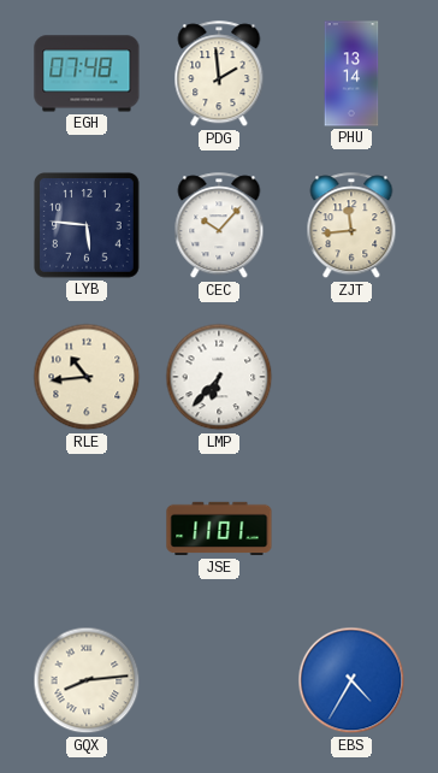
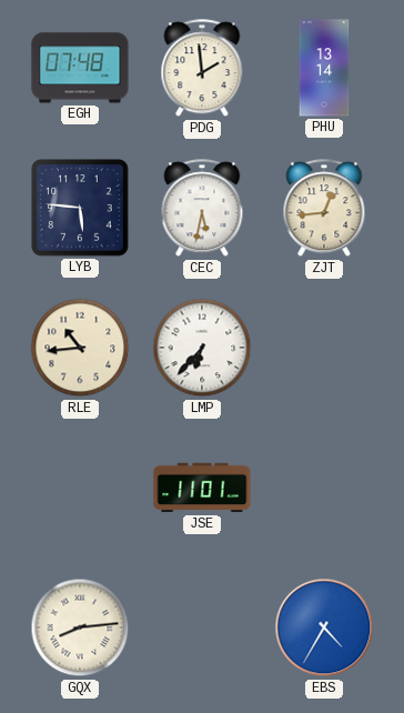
CEC: 10:07 -> 5:32 (202, 209)
ZJT: 11:44 -> 12:44 (324, 209)
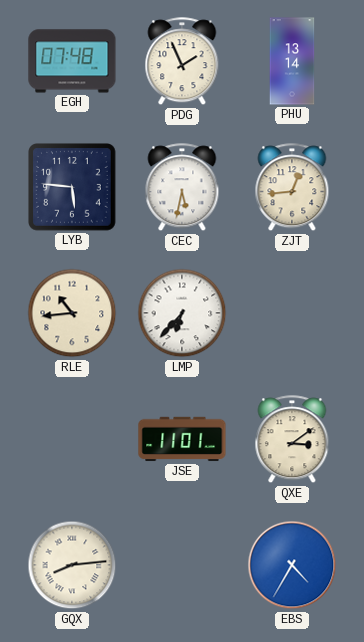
PDG: 1:59 -> 1:56 (182, 62)
QXE: none -> 3:09 (292, 440)
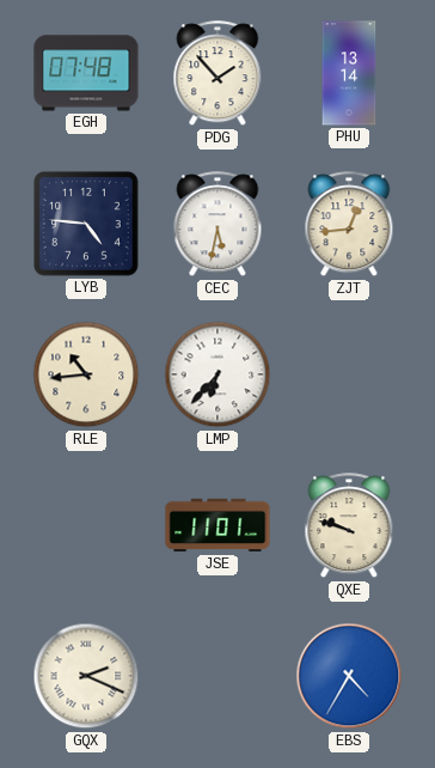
PDG: 1:56 -> 1:53 (217, 74)
LYB: 5:46 -> 4:46 (87, 225)
QXE: 3:09 -> 9:48 (349, 526)
GQX: 8:14 -> 2:19 (86, 676)
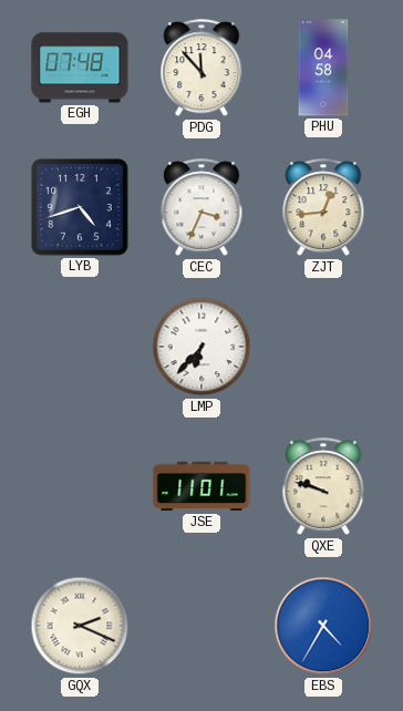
PDG: 1:53 -> 11:53 (201, 69)
PHU: 13:14 -> 04:58 (323, 68)
LYB: 4:46 -> 4:42 (81, 208)
CEC: 5:32 -> 3:34 (201, 208)
RLE: 10:44 -> none (86, 374)
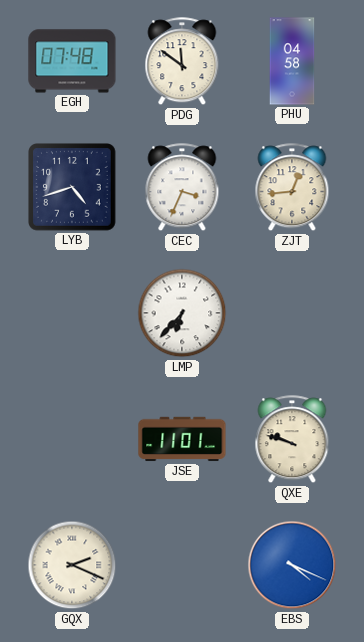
PDG: 11:53 -> 11:51 (182, 62)
EBS: 4:35 -> 4:19 (292, 565)
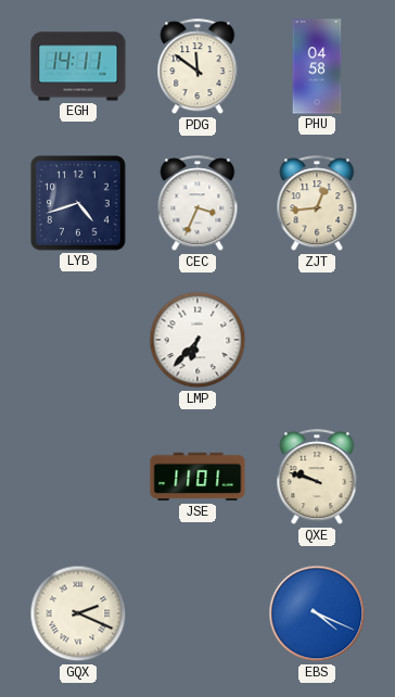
EGH: 07:48 -> 14:11 (78, 66)
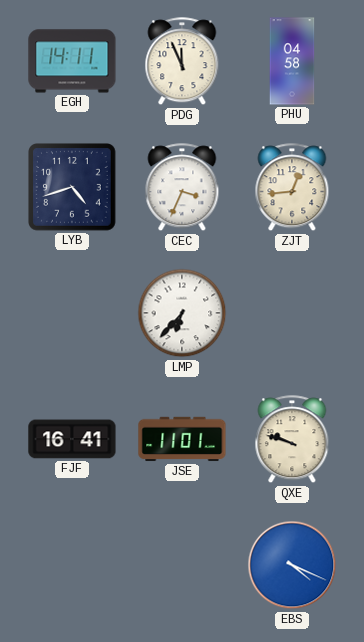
PDG: 11:51 -> 11:56 (182, 62)
FJF: none -> 16:41 (72, 439)
GQX: 2:19 -> none (78, 613)
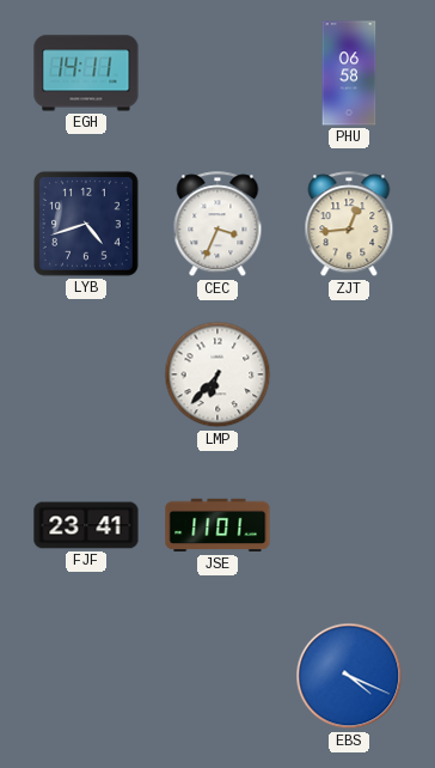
PDG: 11:56 -> none (182, 62)
PHU: 04:58 -> 06:58 (349, 73)
FJF: 16:41 -> 23:41 (86, 525)
QXE: 9:48 -> none (292, 440)
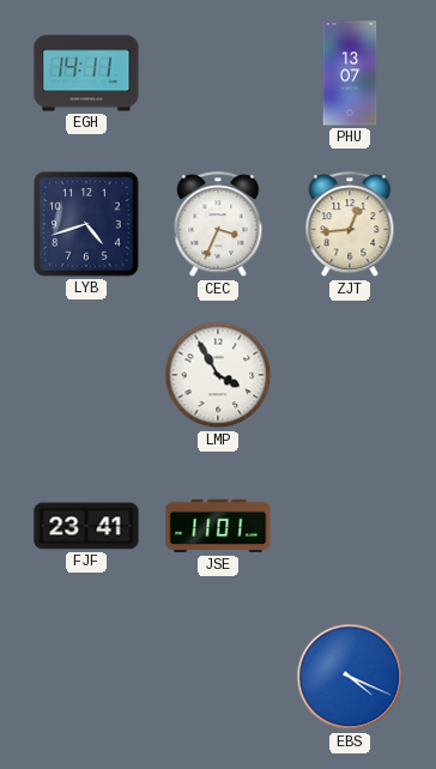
PHU: 06:58 -> 13:07 (350, 73)
LMP: 6:37 -> 3:55 (218, 375)
